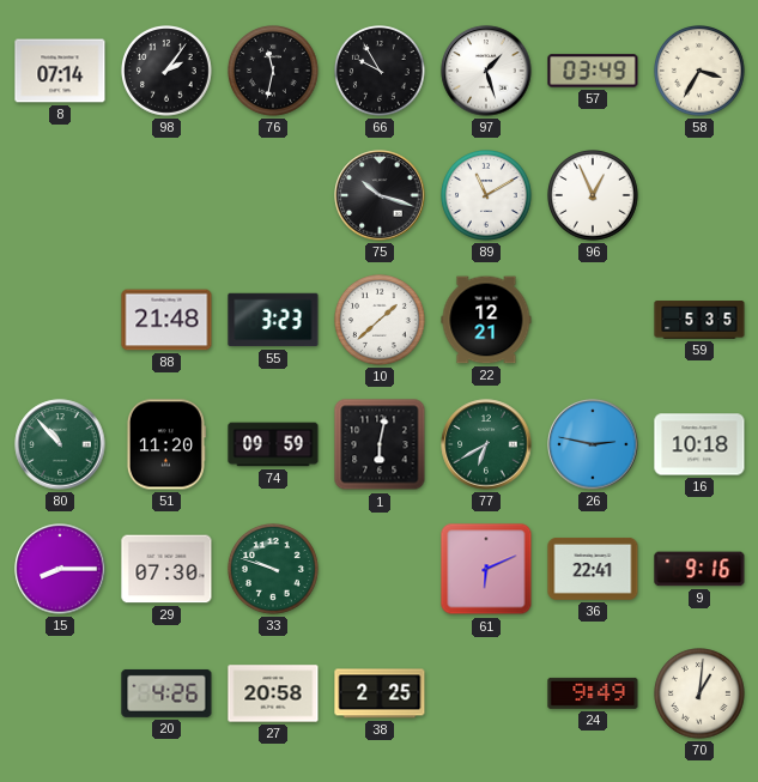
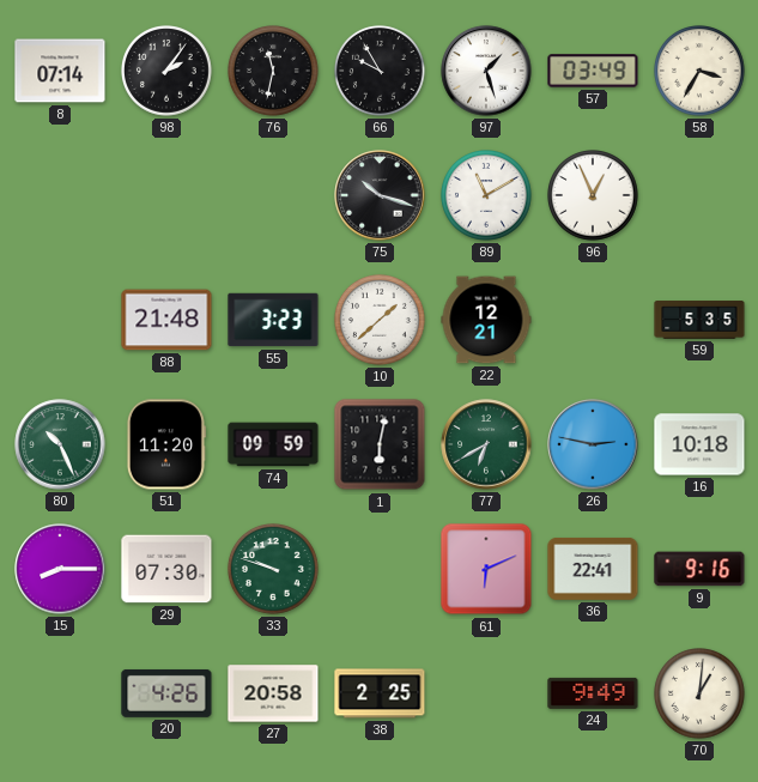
80: 10:53 -> 10:26 (60, 444)
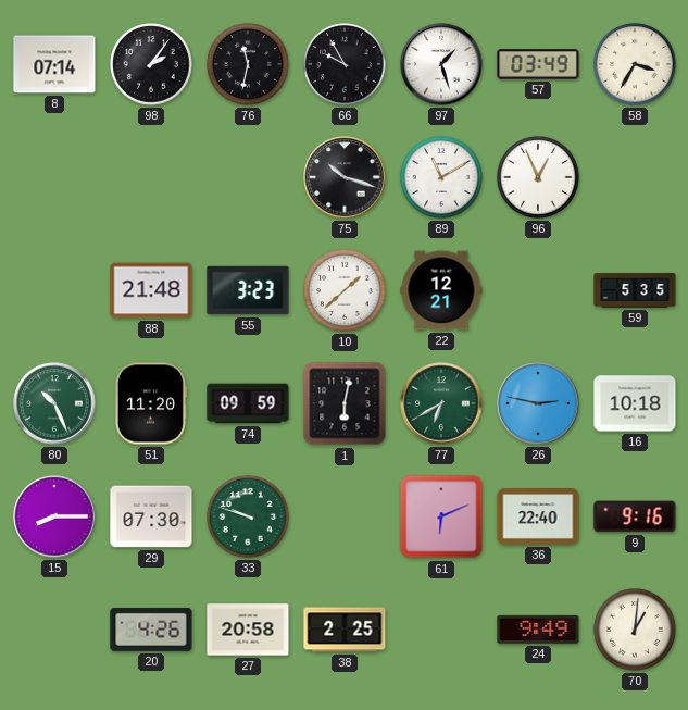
36: 22:41 -> 22:40 (538, 516)
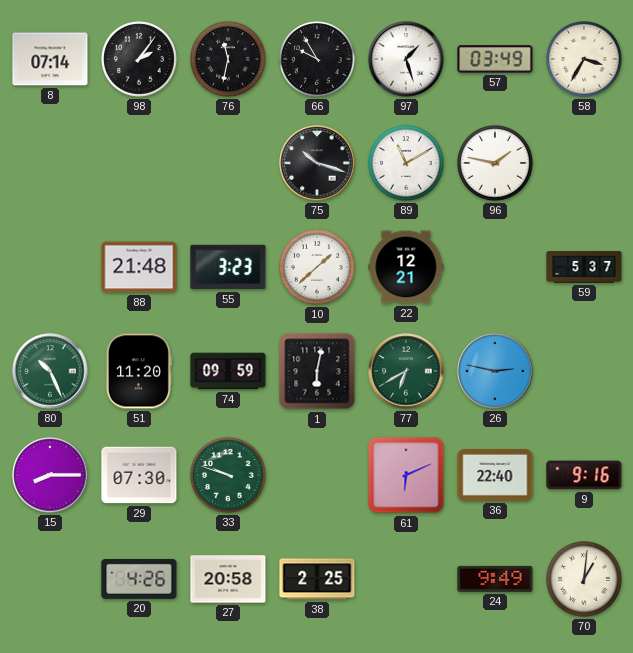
96: 12:56 -> 1:47 (496, 164)
59: 5:35 -> 5:37 (584, 267)
16: 10:18 -> none (635, 403)
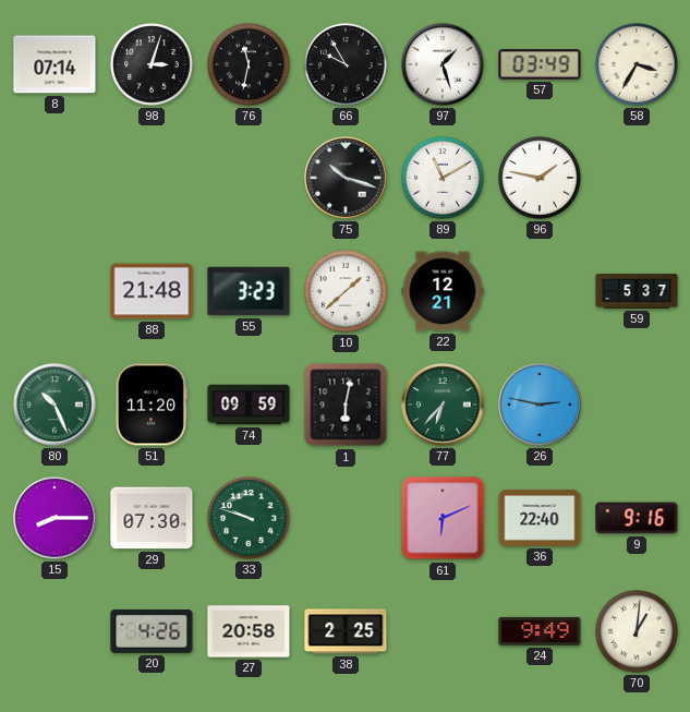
98: 2:06 -> 3:03 (153, 65)
77: 6:40 -> 6:37 (443, 405)
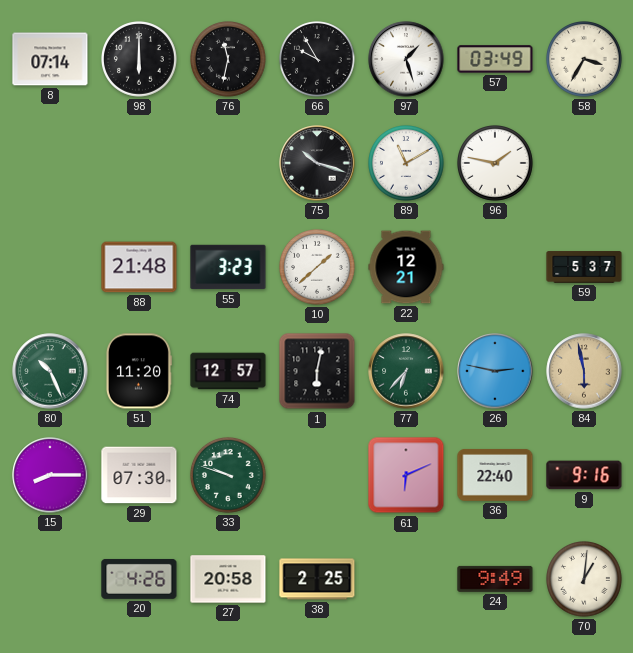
98: 3:03 -> 6:00 (140, 60)
74: 09:59 -> 12:57 (228, 371)
84: none -> 5:58 (584, 371)
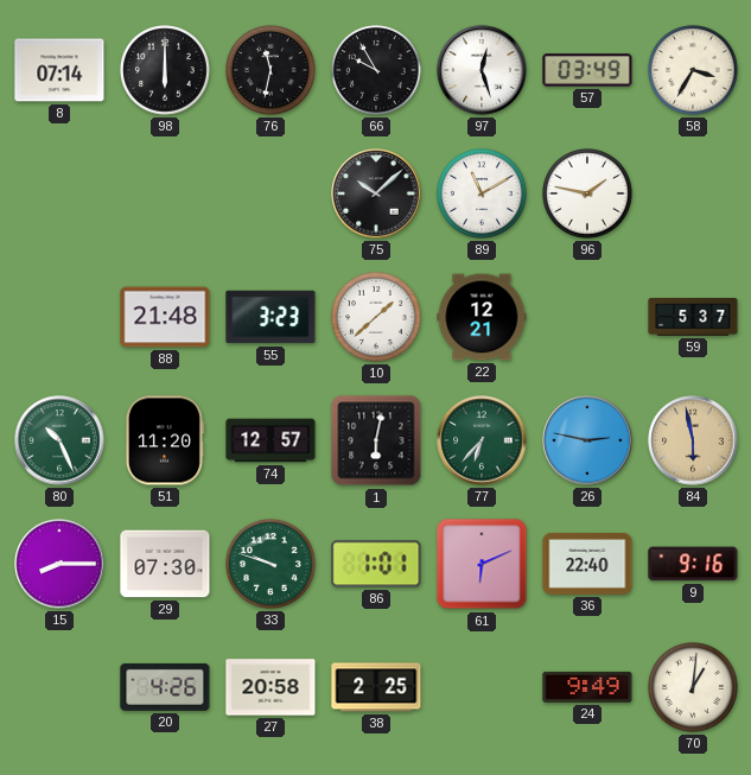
97: 1:27 -> 12:27 (482, 70)
75: 10:18 -> 10:08 (376, 193)
86: none -> 1:01 (376, 564)
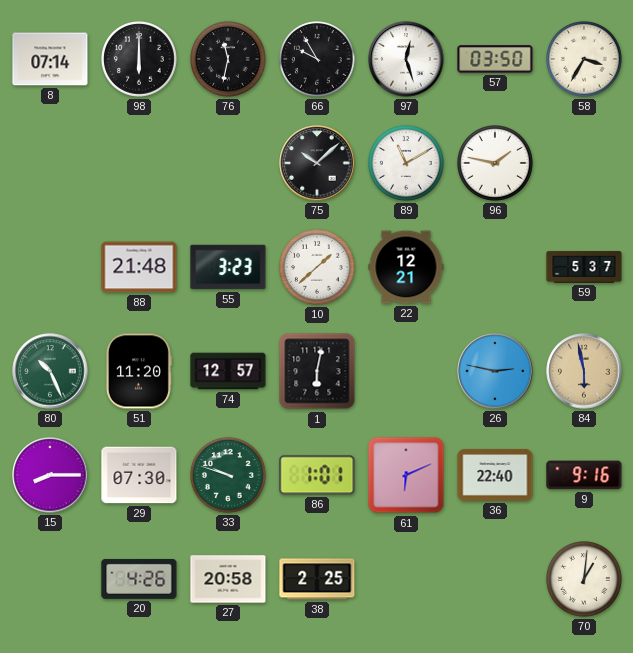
57: 03:49 -> 03:50 (495, 59)
77: 6:37 -> none (482, 440)
24: 9:49 -> none (587, 687)
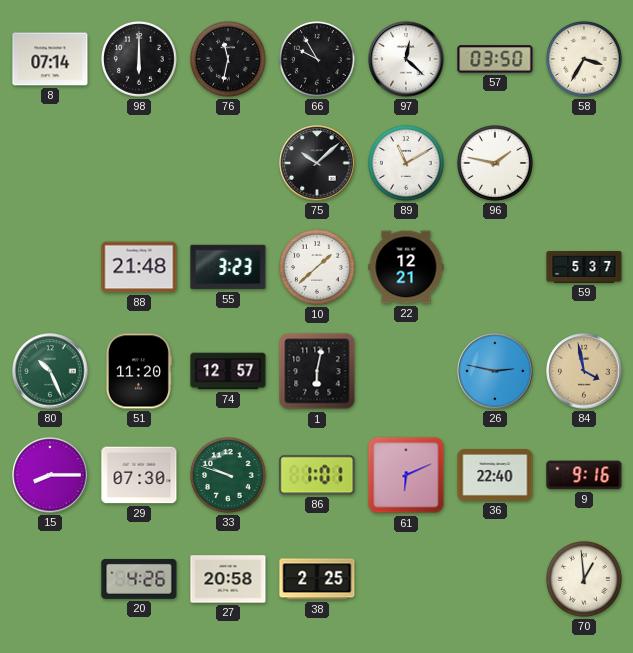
97: 12:27 -> 12:22 (406, 59)
84: 5:58 -> 3:58 (584, 371)
70: 1:01 -> 12:59 (585, 580)
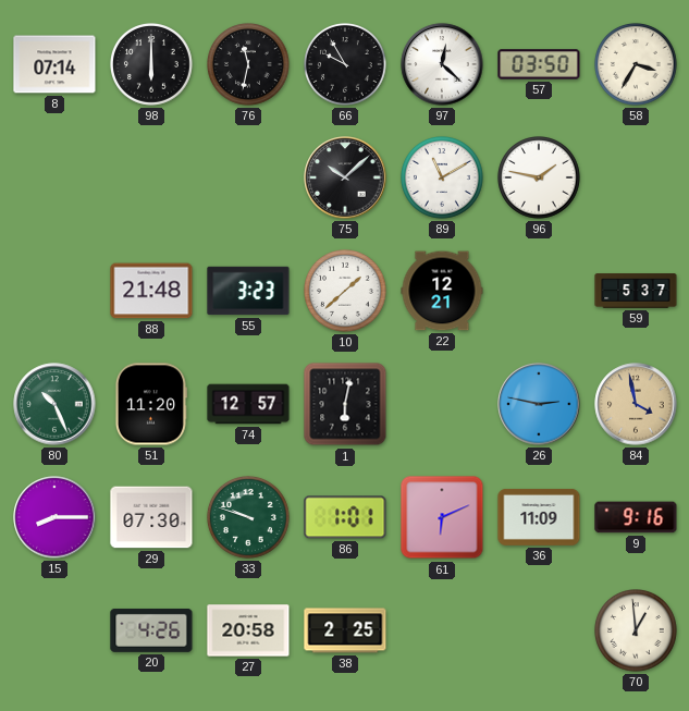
36: 22:40 -> 11:09 (539, 517)
